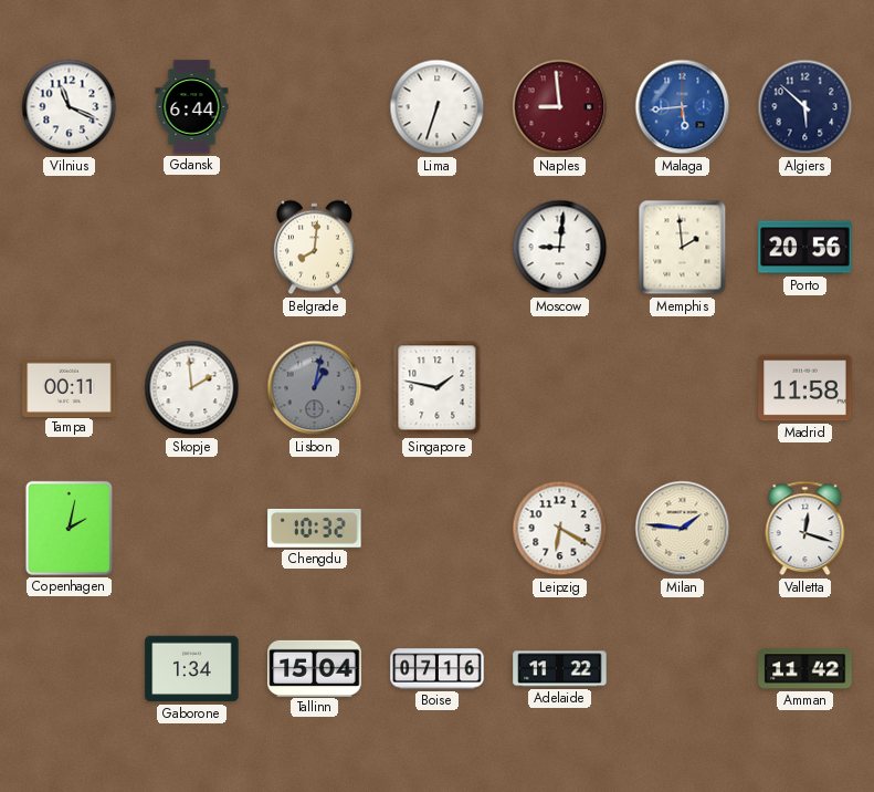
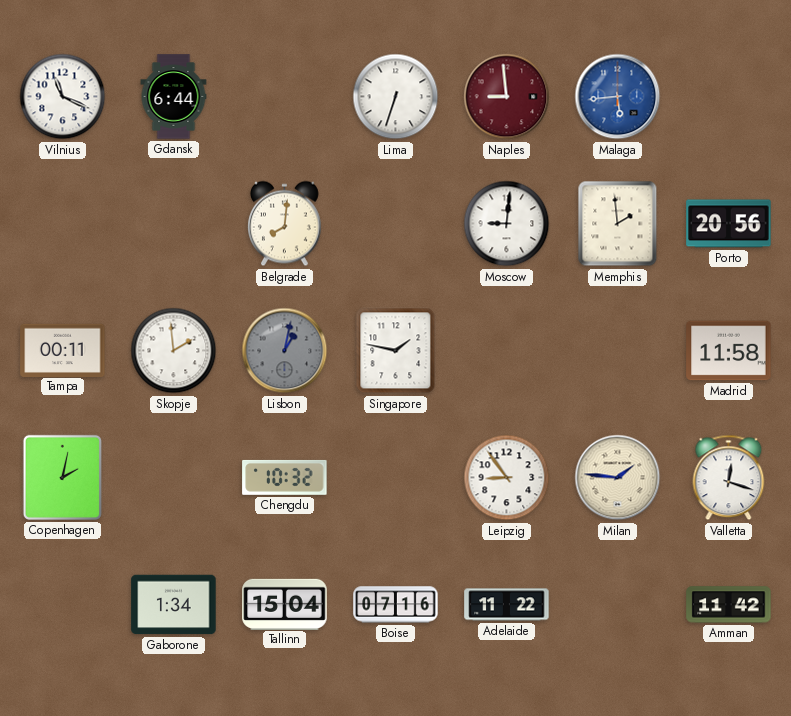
Algiers: 5:52 -> none (805, 107)
Leipzig: 6:20 -> 8:54 (507, 478)
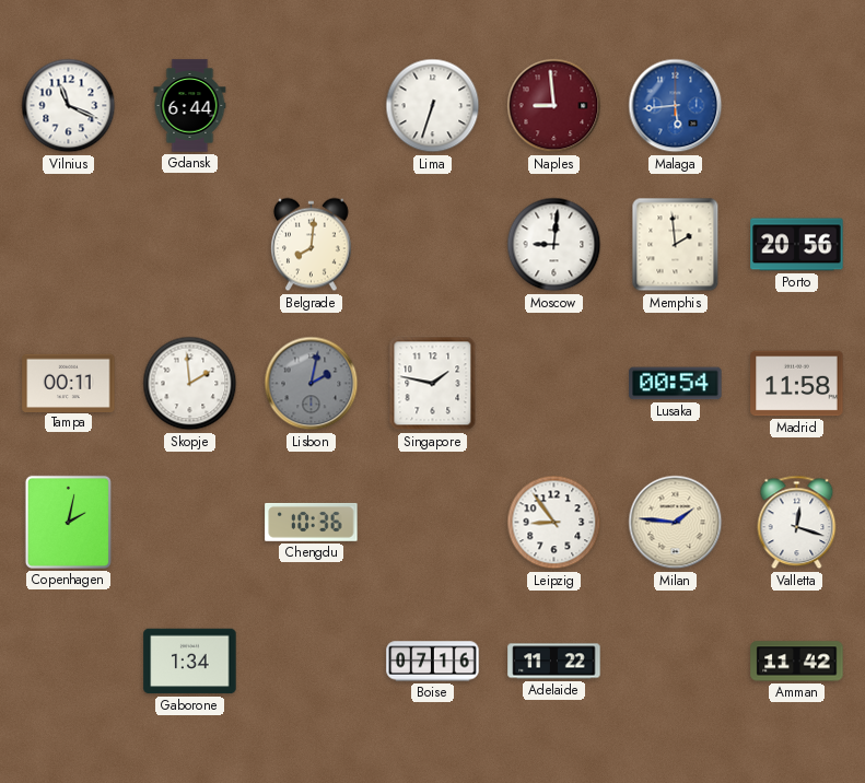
Lisbon: 1:02 -> 2:02 (312, 384)
Lusaka: none -> 00:54 (676, 384)
Chengdu: 10:32 -> 10:36 (312, 522)
Tallinn: 15:04 -> none (285, 604)
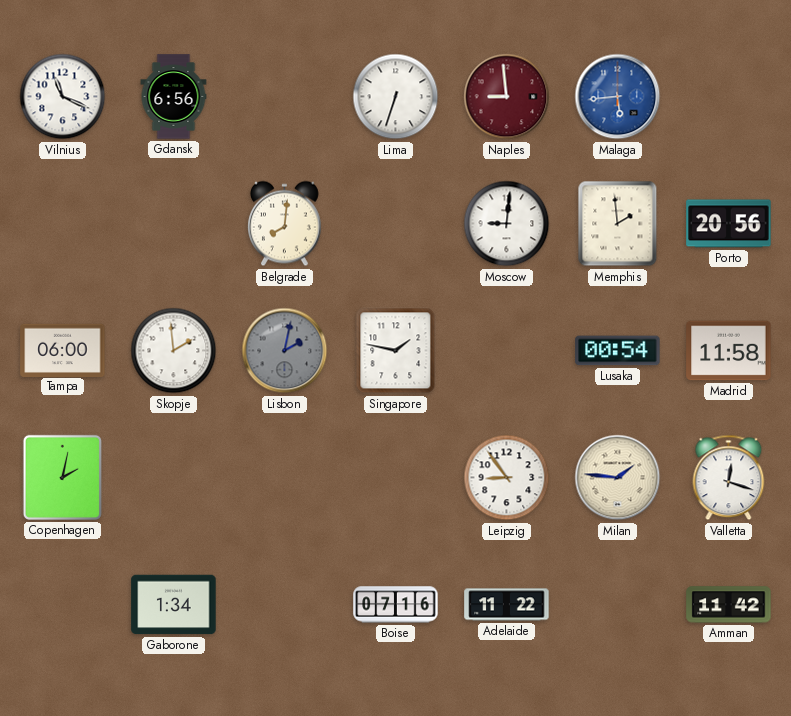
Gdansk: 6:44 -> 6:56 (174, 97)
Tampa: 00:11 -> 06:00 (63, 350)
Chengdu: 10:36 -> none (312, 522)
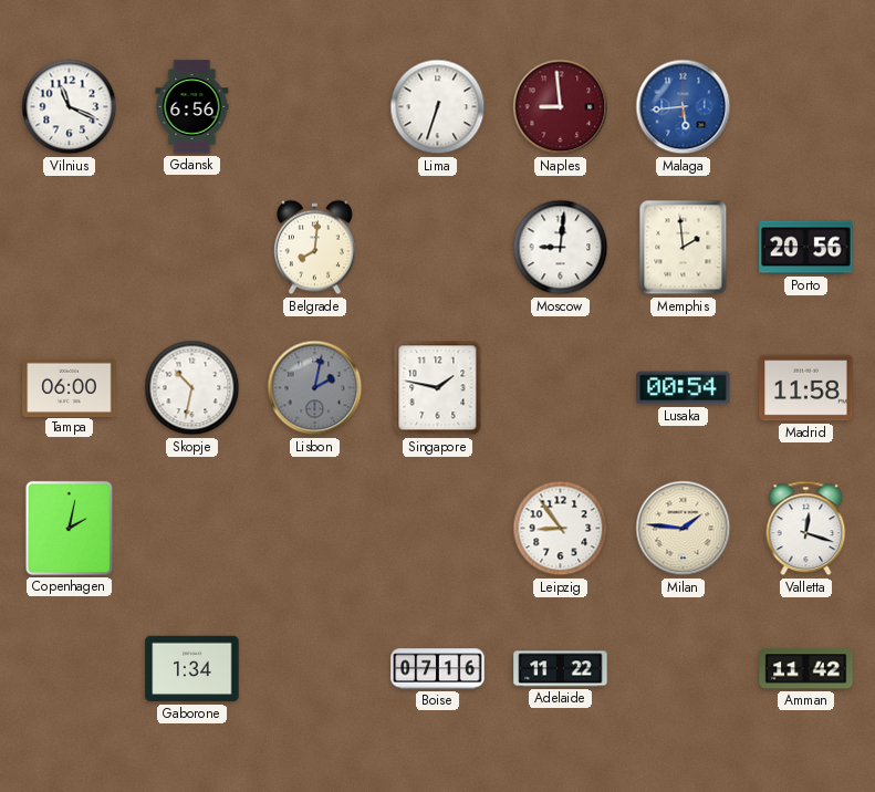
Skopje: 1:59 -> 10:32 (192, 388)
